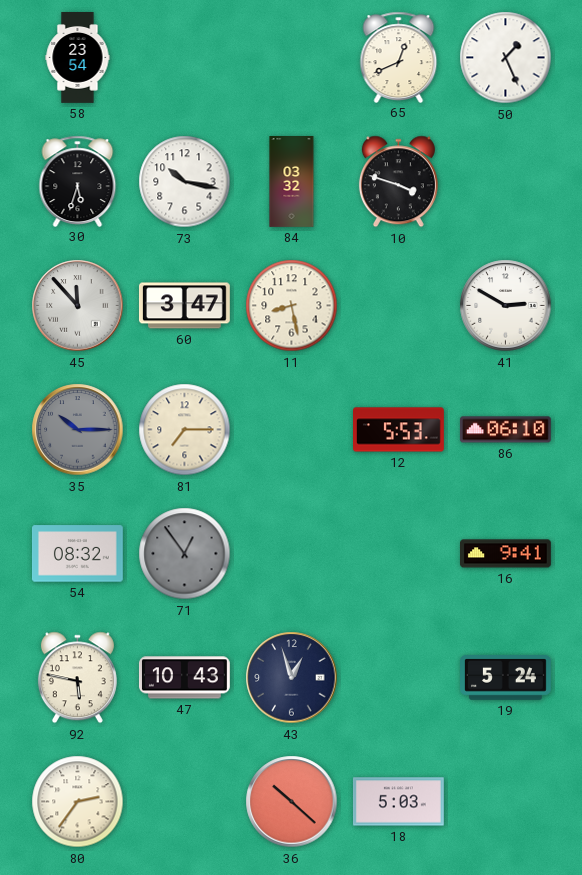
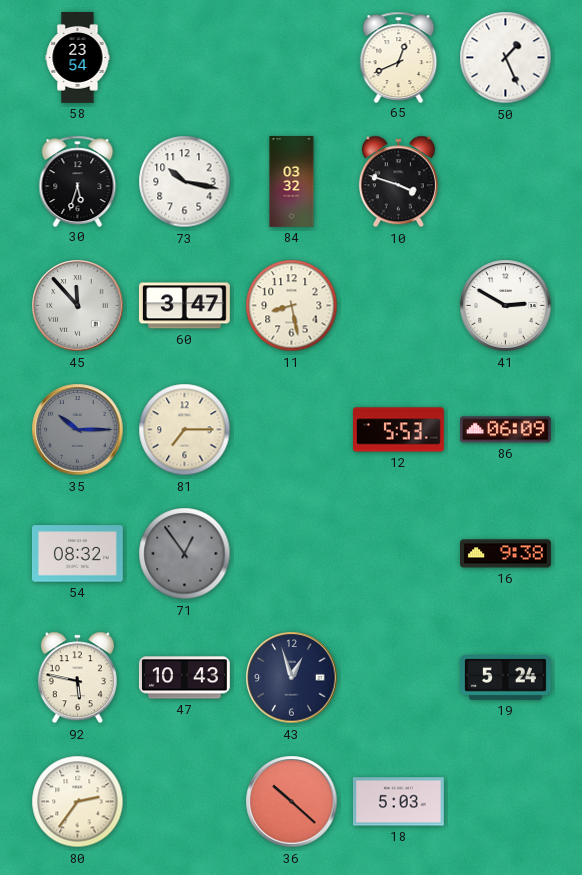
86: 06:10 -> 06:09 (505, 430)
16: 9:41 -> 9:38 (506, 554)
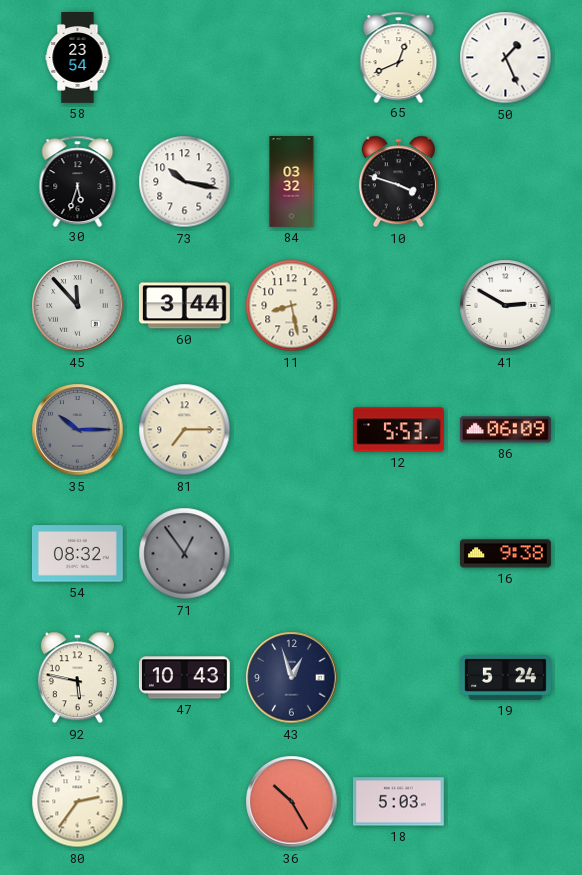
60: 3:47 -> 3:44 (184, 306)
36: 10:22 -> 10:25 (292, 802)
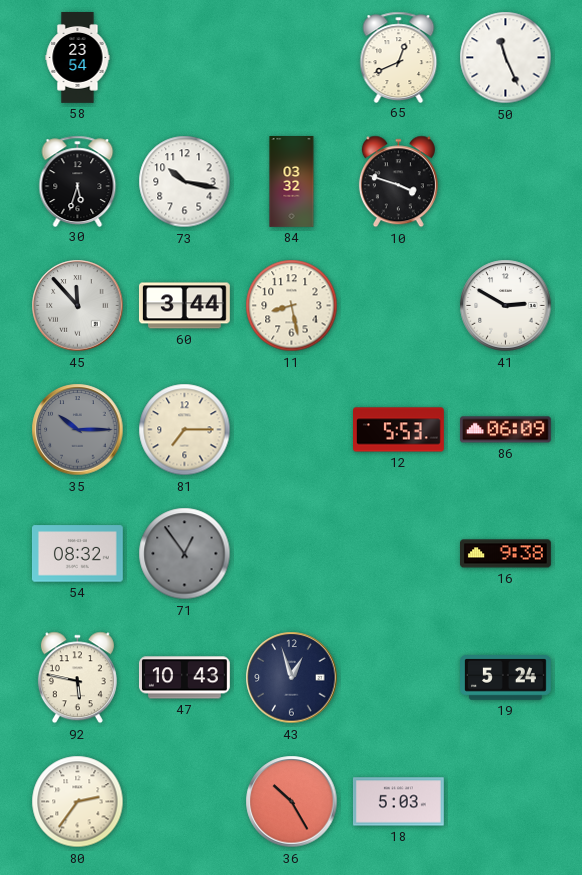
50: 1:26 -> 11:26 (506, 58)
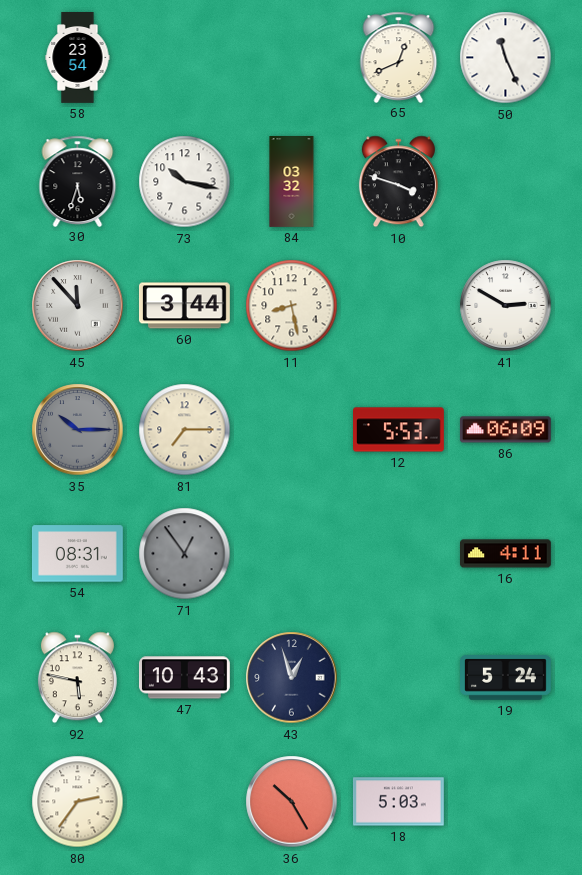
54: 08:32 -> 08:31 (77, 554)
16: 9:38 -> 4:11 (506, 554)
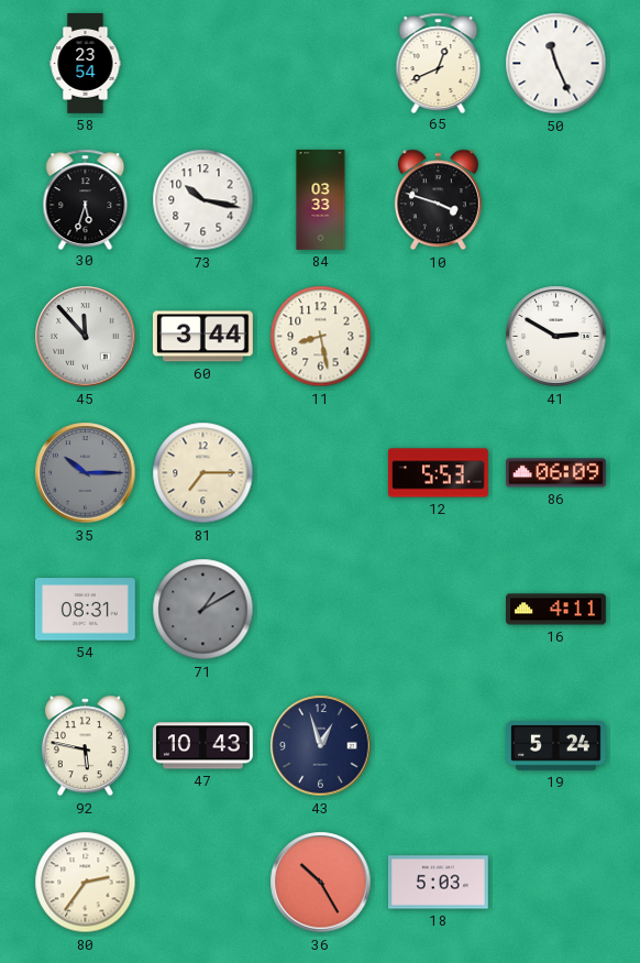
84: 03:32 -> 03:33 (321, 200)
71: 12:54 -> 1:10 (203, 610)
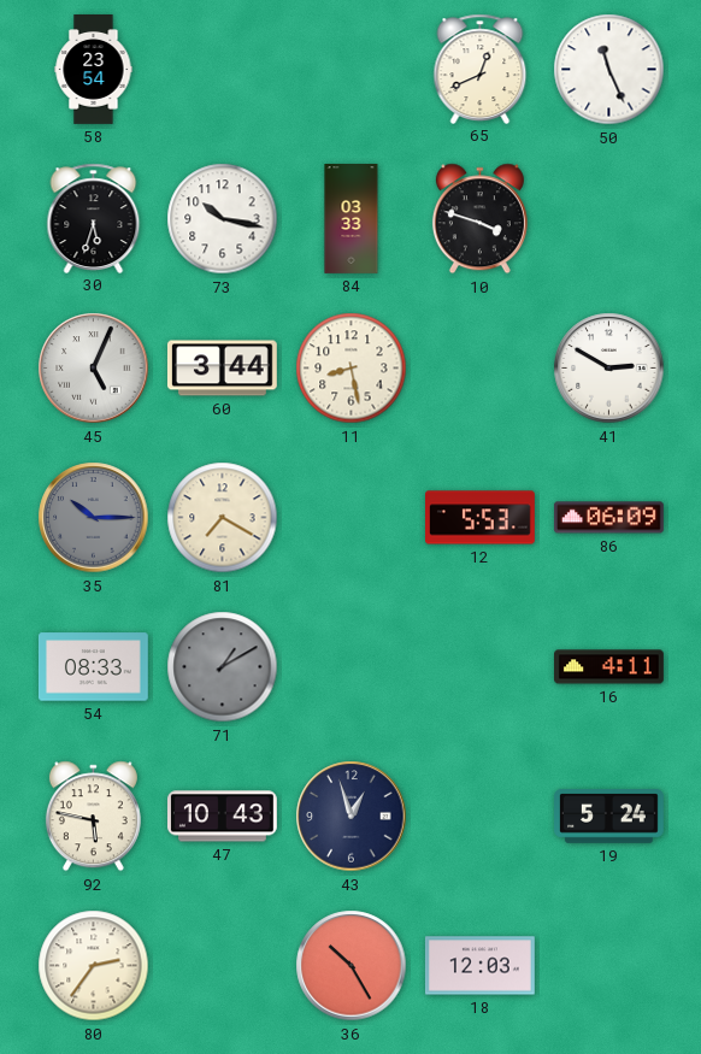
45: 11:53 -> 5:04 (94, 369)
81: 7:15 -> 7:20 (223, 518)
54: 08:31 -> 08:33 (93, 667)
18: 5:03 -> 12:03 (479, 966)
